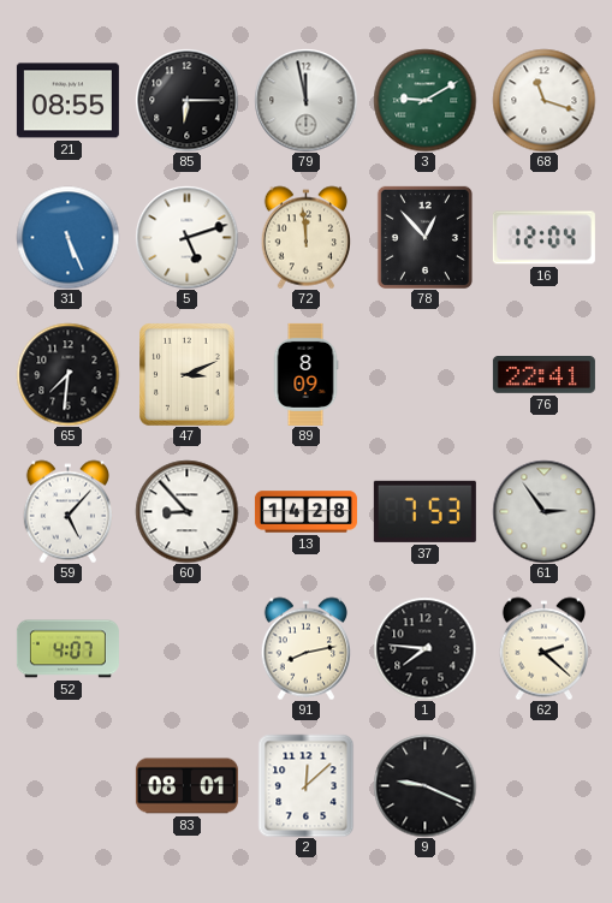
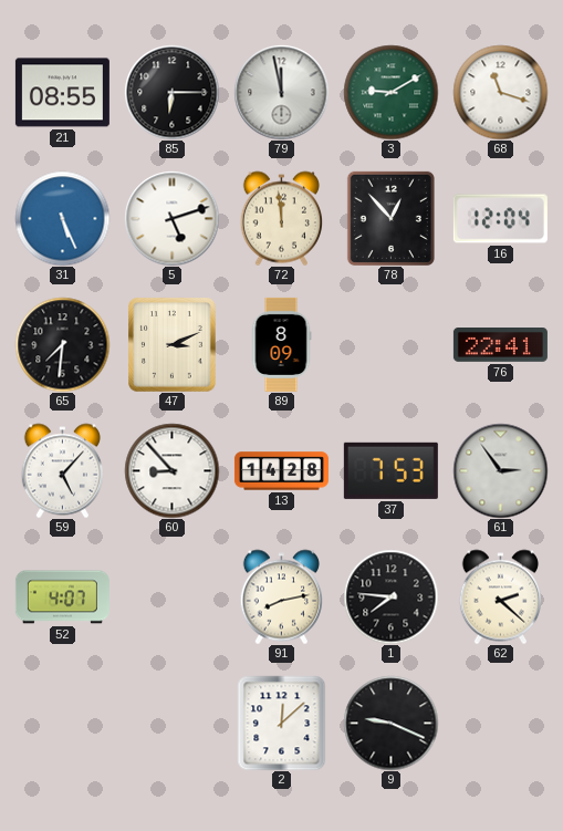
83: 08:01 -> none (186, 786)
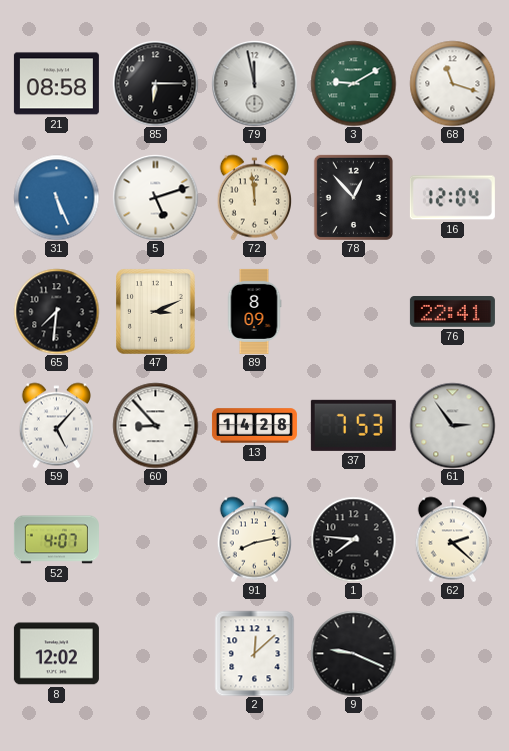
21: 08:55 -> 08:58 (56, 84)
8: none -> 12:02 (56, 654)
